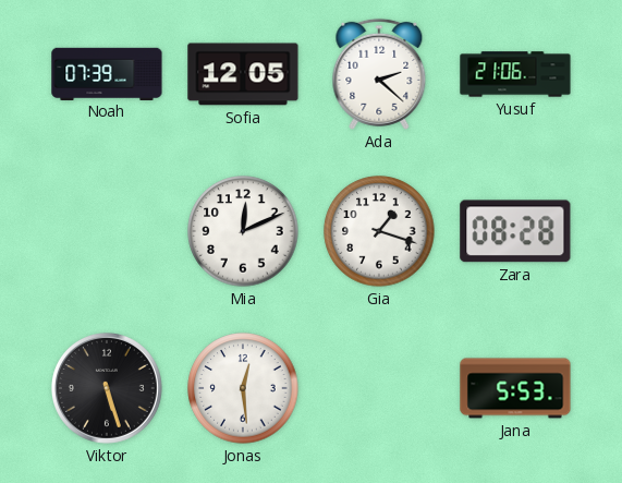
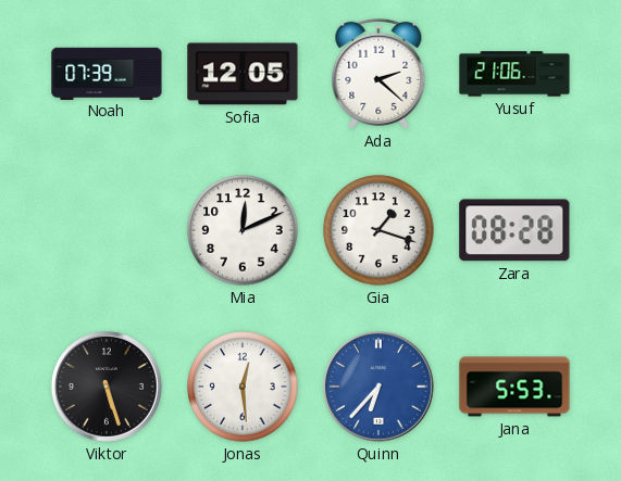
Quinn: none -> 6:37 (378, 387)
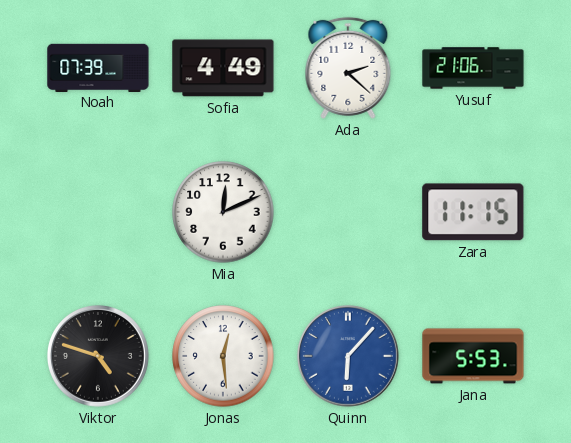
Sofia: 12:05 -> 4:49 (223, 68)
Gia: 1:18 -> none (378, 230)
Zara: 08:28 -> 11:15 (473, 212)
Viktor: 5:27 -> 4:48 (98, 356)
Quinn: 6:37 -> 6:07 (348, 356)
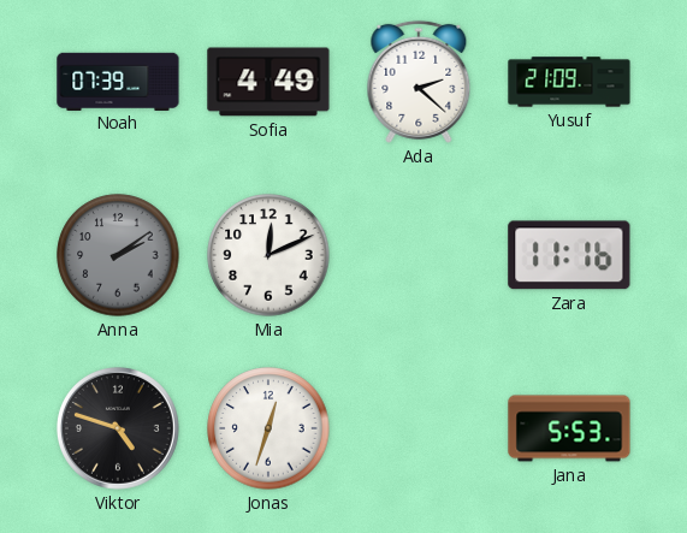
Yusuf: 21:06 -> 21:09 (569, 82)
Anna: none -> 2:09 (118, 255)
Zara: 11:15 -> 11:16 (569, 255)
Jonas: 12:29 -> 12:33 (268, 428)
Quinn: 6:07 -> none (348, 356)
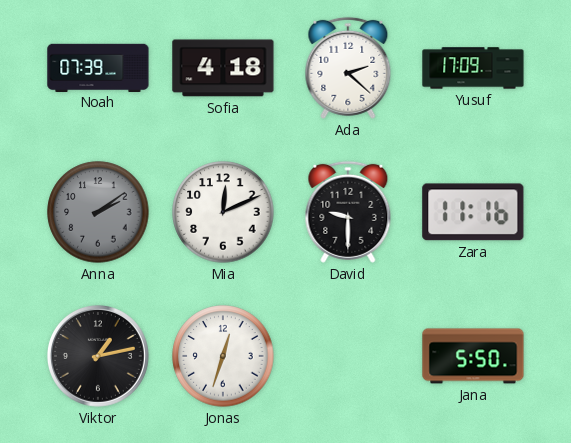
Sofia: 4:49 -> 4:18 (223, 68)
Yusuf: 21:09 -> 17:09 (473, 68)
David: none -> 9:30 (348, 212)
Viktor: 4:48 -> 1:13 (98, 356)
Jana: 5:53 -> 5:50 (473, 356)
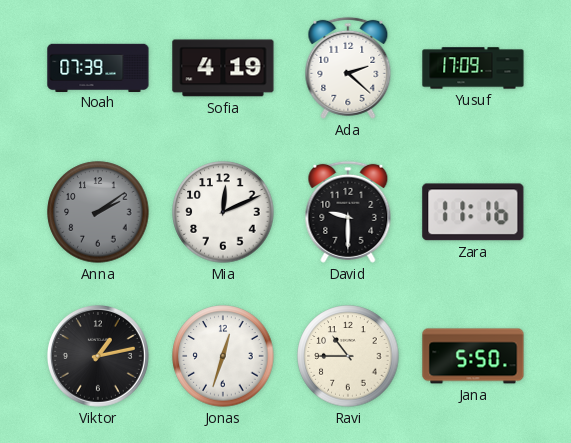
Sofia: 4:18 -> 4:19 (223, 68)
Ravi: none -> 10:45 (348, 356)
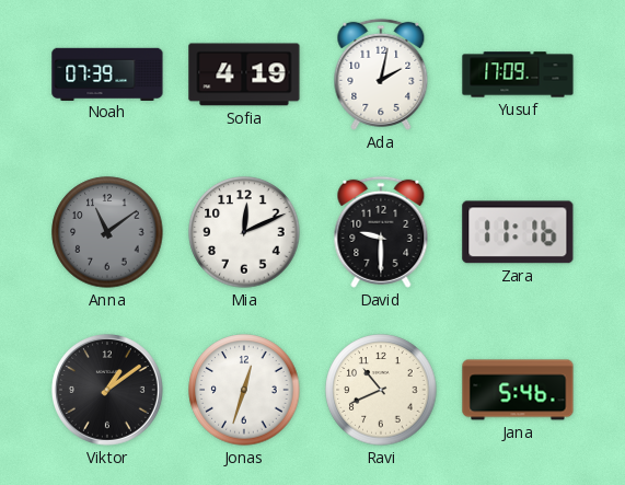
Ada: 2:22 -> 2:02 (381, 74)
Anna: 2:09 -> 11:09 (107, 232)
Viktor: 1:13 -> 1:09 (107, 390)
Ravi: 10:45 -> 10:41 (381, 390)
Jana: 5:50 -> 5:46 (518, 390)
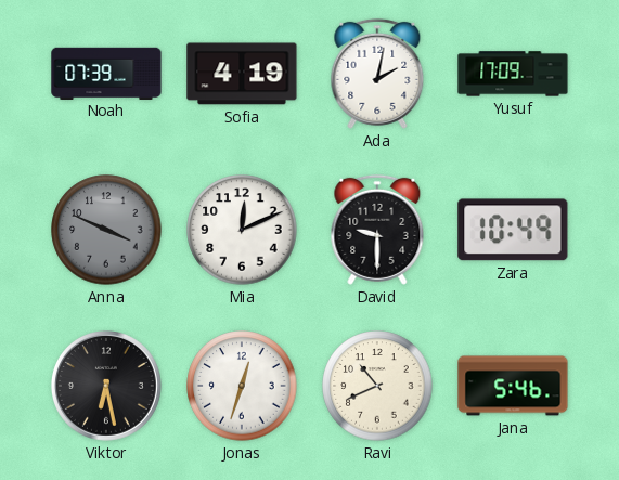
Anna: 11:09 -> 3:49 (106, 230)
Zara: 11:16 -> 10:49 (513, 230)
Viktor: 1:09 -> 6:28 (106, 386)
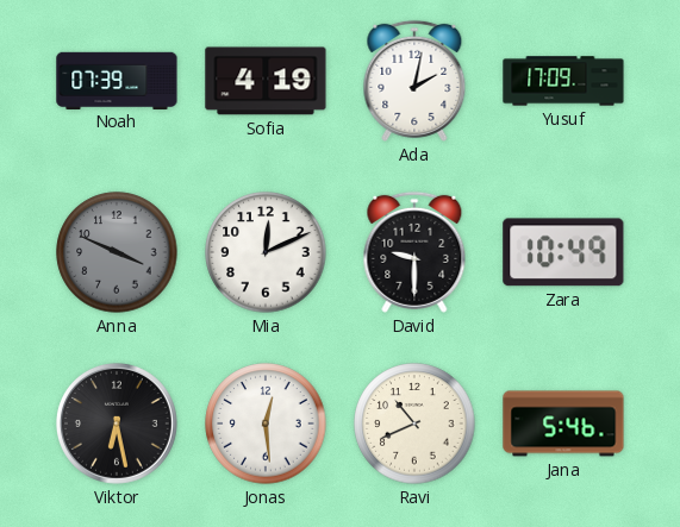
Jonas: 12:33 -> 12:29 (266, 424)
